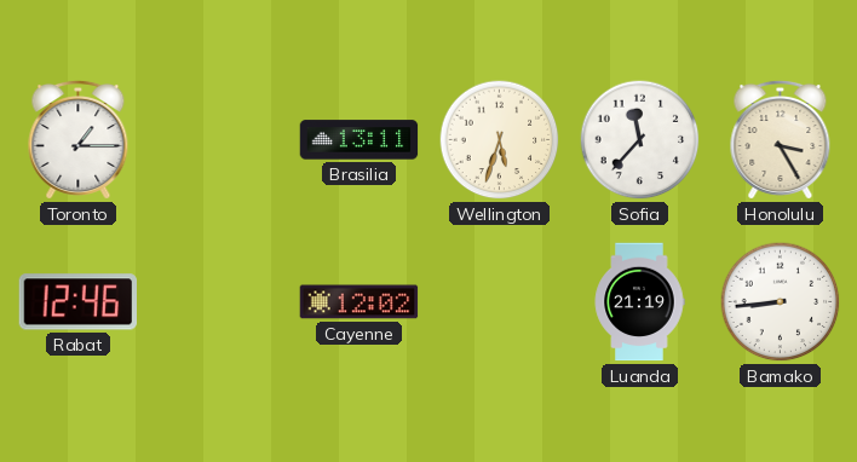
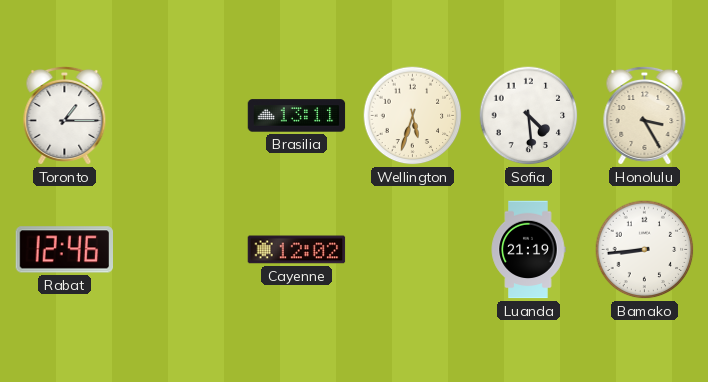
Sofia: 11:37 -> 4:29 (529, 116)
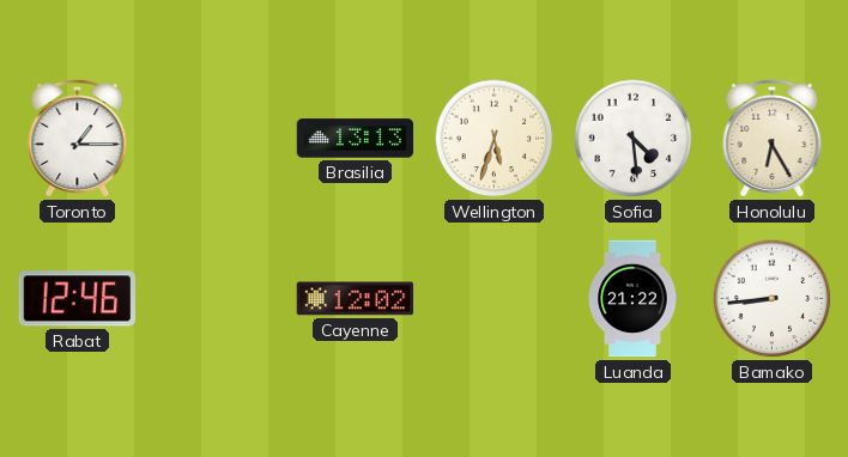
Brasilia: 13:11 -> 13:13 (356, 139)
Honolulu: 3:25 -> 6:25 (773, 138)
Luanda: 21:19 -> 21:22 (632, 299)
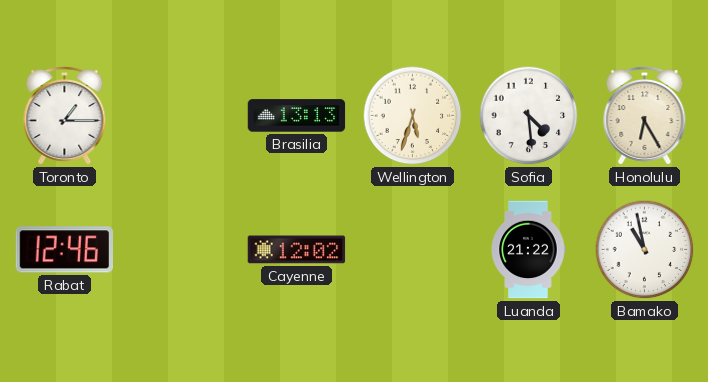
Bamako: 8:44 -> 10:58 (645, 250)
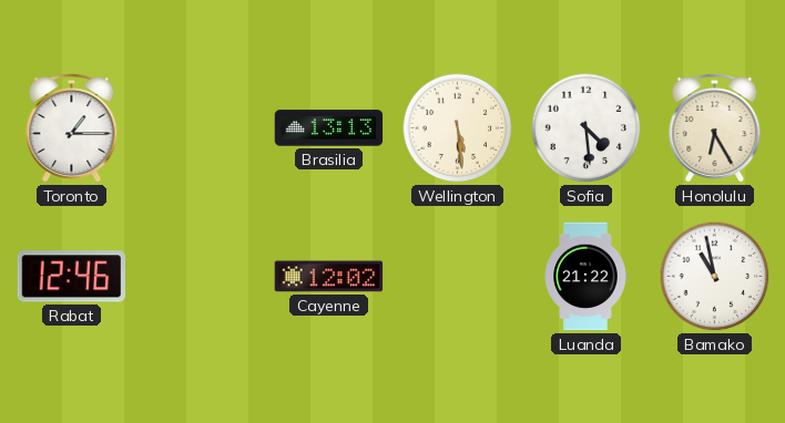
Wellington: 5:33 -> 5:29 (458, 128)
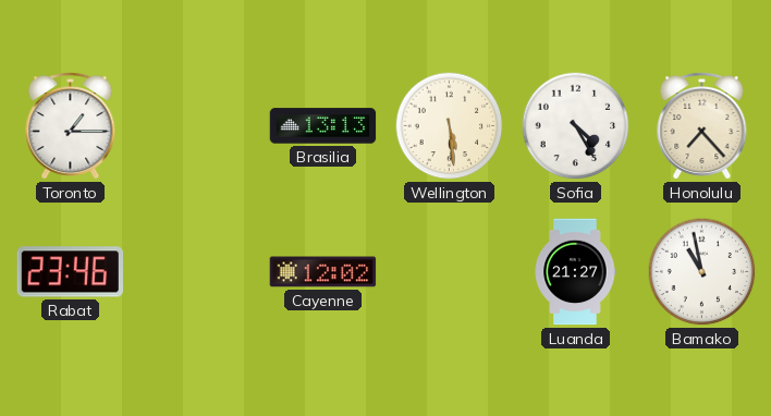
Sofia: 4:29 -> 4:25 (576, 126)
Honolulu: 6:25 -> 7:23 (702, 125)
Rabat: 12:46 -> 23:46 (70, 272)
Luanda: 21:22 -> 21:27 (575, 272)
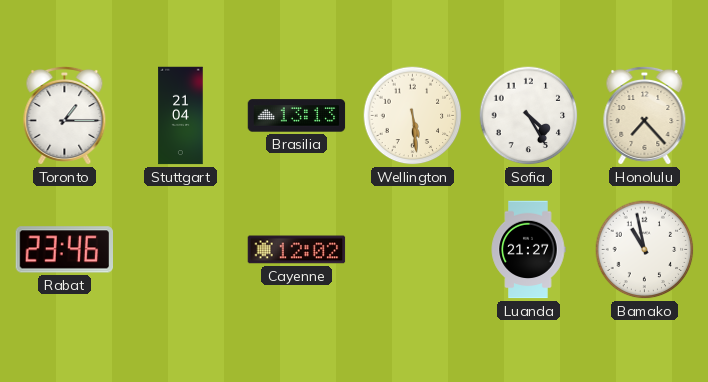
Stuttgart: none -> 21:04 (181, 116)
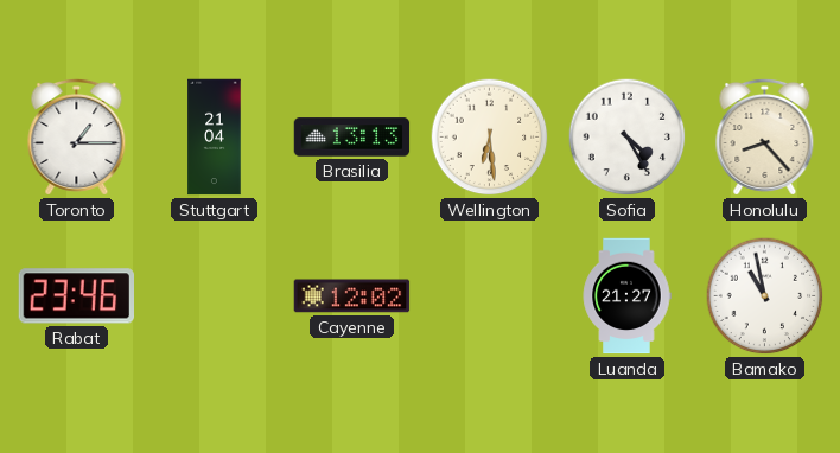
Wellington: 5:29 -> 6:29 (490, 138)
Honolulu: 7:23 -> 8:23 (765, 136)
